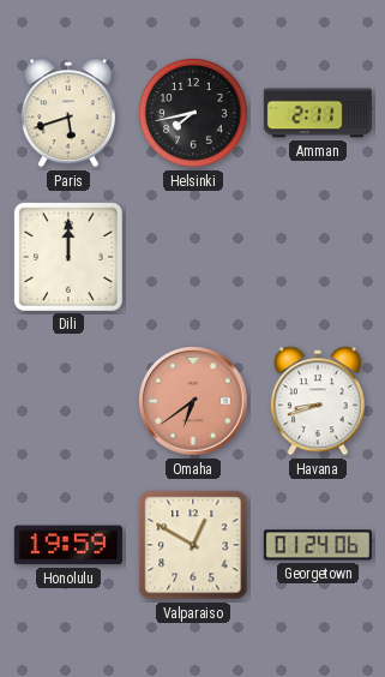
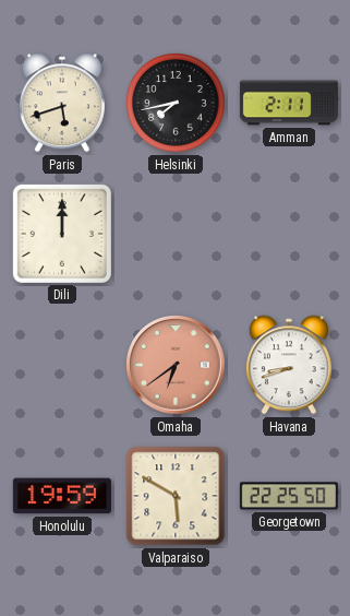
Valparaiso: 12:50 -> 5:50 (176, 496)
Georgetown: 01:24 -> 22:25 (289, 496)
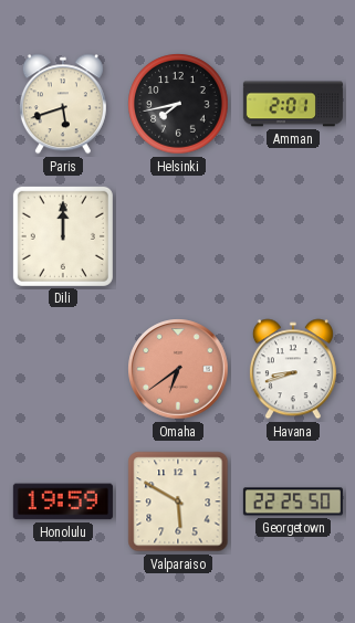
Amman: 2:11 -> 2:01 (293, 104)
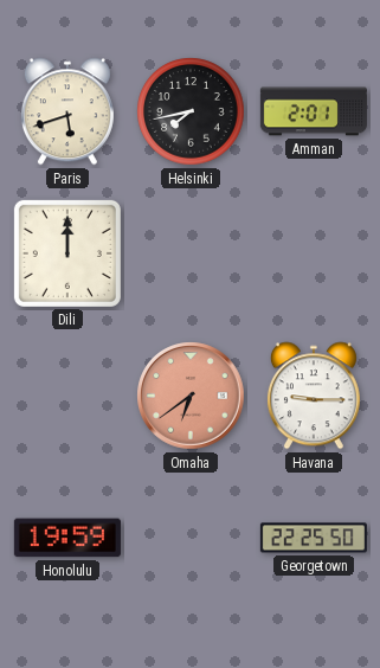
Havana: 8:42 -> 9:15 (314, 396)
Valparaiso: 5:50 -> none (178, 501)
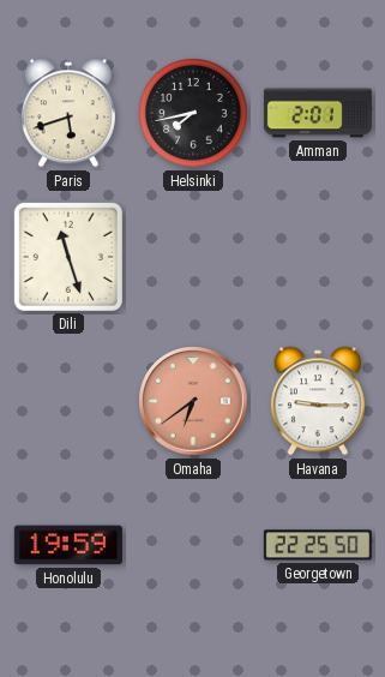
Dili: 12:00 -> 11:27 (68, 257)
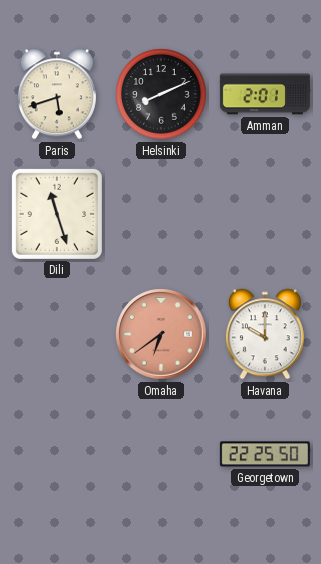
Helsinki: 7:43 -> 8:11 (161, 94)
Havana: 9:15 -> 10:00 (265, 334)
Honolulu: 19:59 -> none (68, 545)
